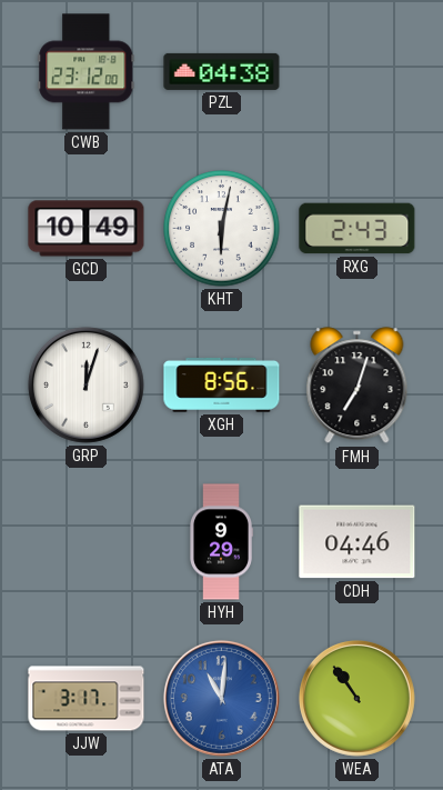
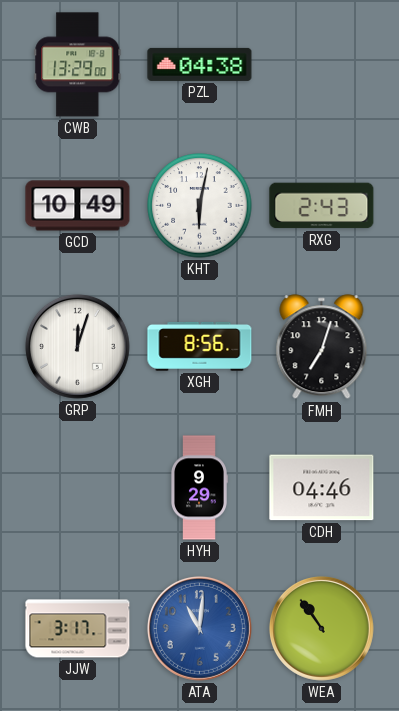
CWB: 23:12 -> 13:29 (78, 65)
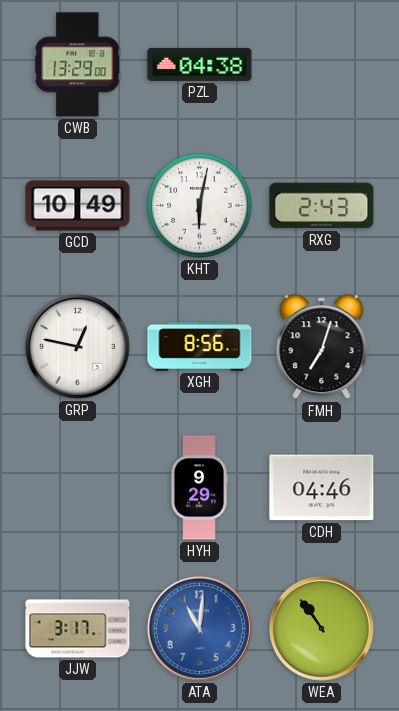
GRP: 12:03 -> 12:47 (77, 346)
